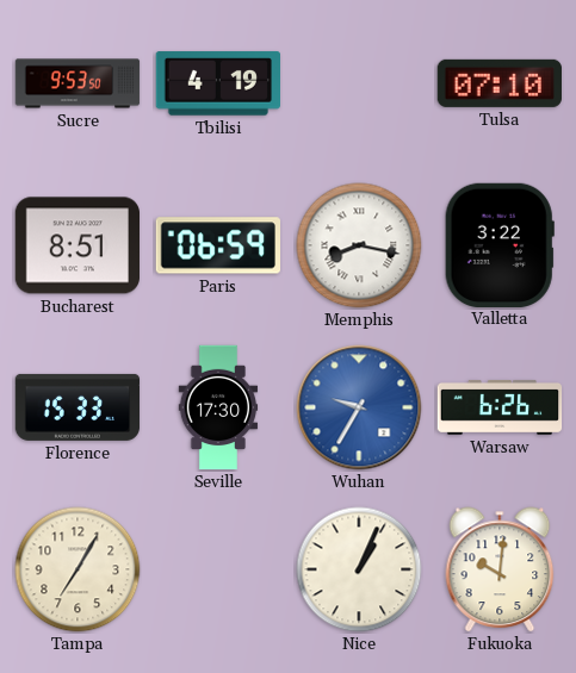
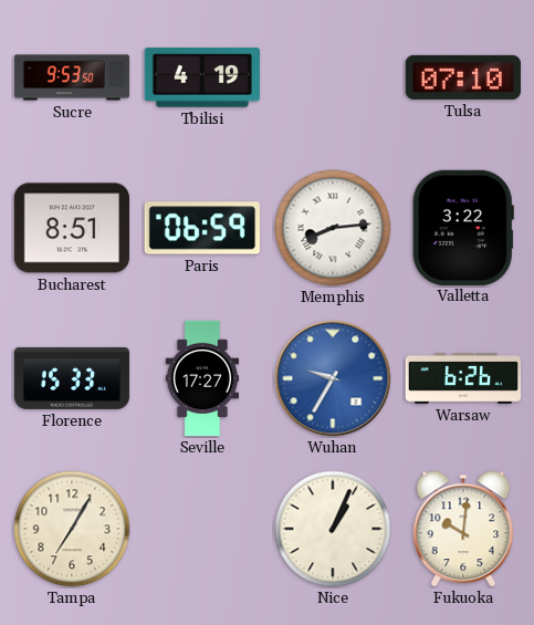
Memphis: 8:17 -> 8:14 (333, 228)
Seville: 17:30 -> 17:27 (202, 378)
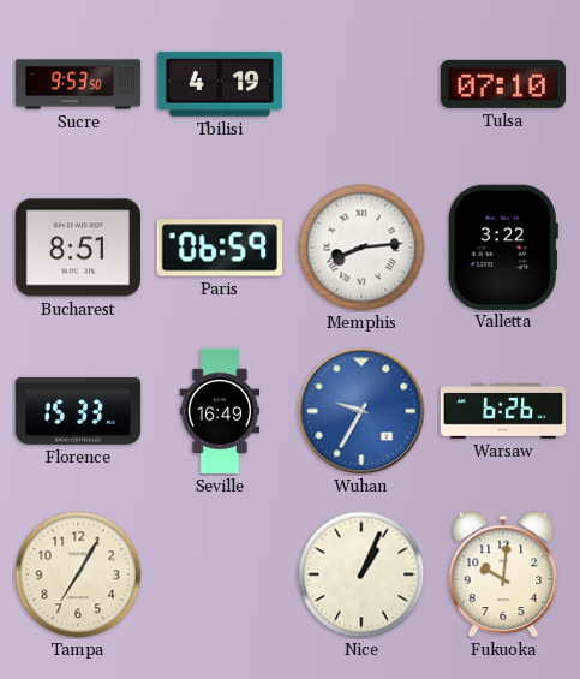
Seville: 17:27 -> 16:49 (220, 411)
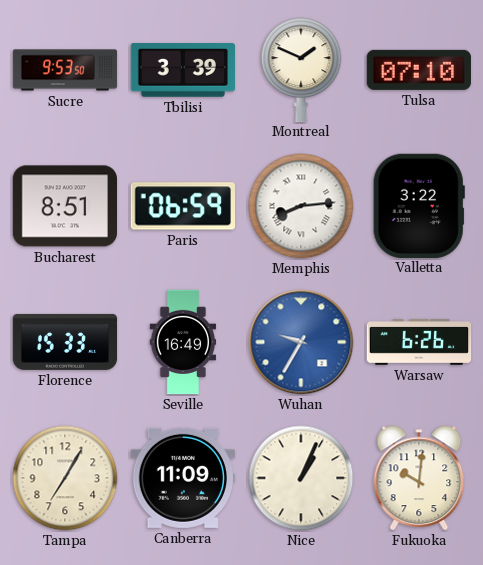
Tbilisi: 4:19 -> 3:39 (182, 70)
Montreal: none -> 1:49 (301, 69)
Canberra: none -> 11:09 (182, 478)
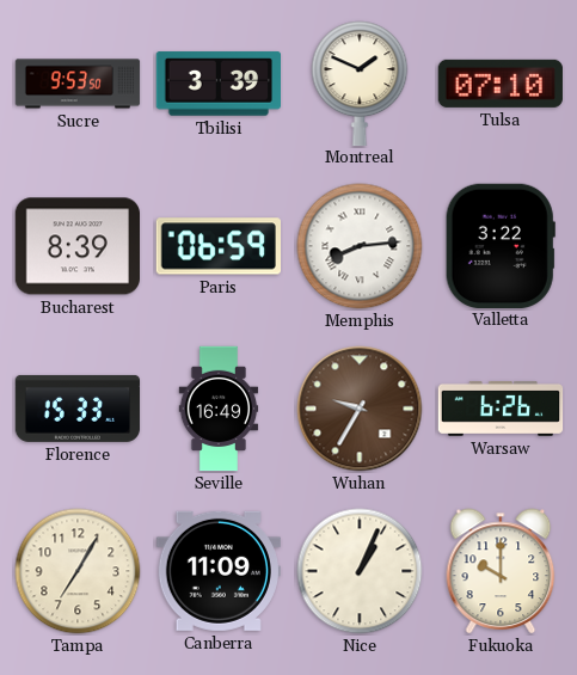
Bucharest: 8:51 -> 8:39 (76, 246)
Wuhan dial: blue -> brown (360, 409)
Fukuoka: 10:01 -> 10:00 (501, 571)
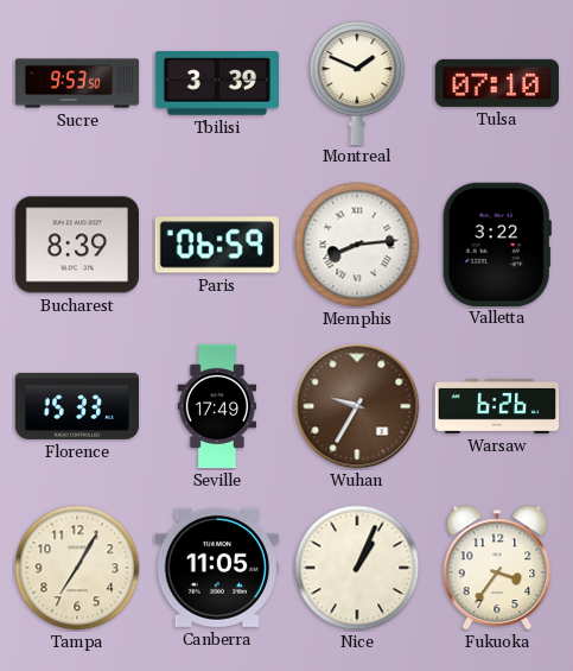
Seville: 16:49 -> 17:49 (217, 406)
Canberra: 11:09 -> 11:05 (216, 568)
Fukuoka: 10:00 -> 3:36 (497, 568)
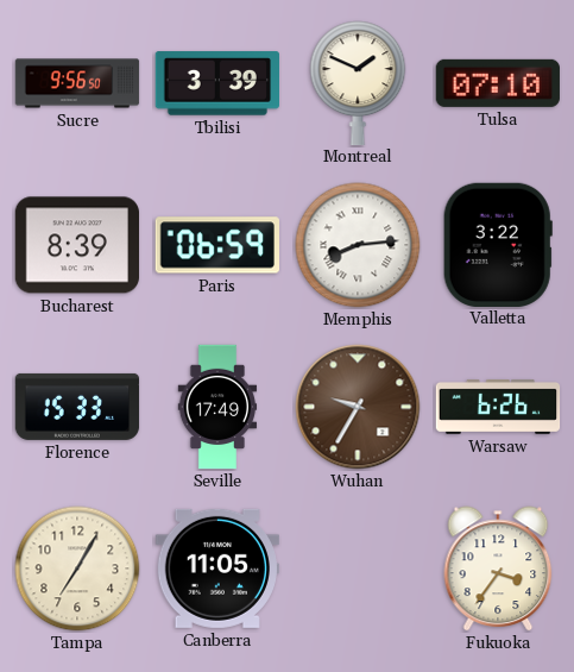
Sucre: 9:53 -> 9:56 (77, 83)
Nice: 1:04 -> none (357, 568)
